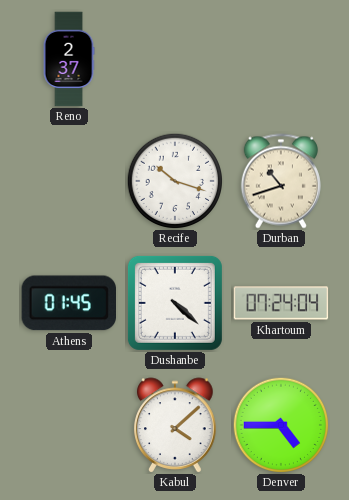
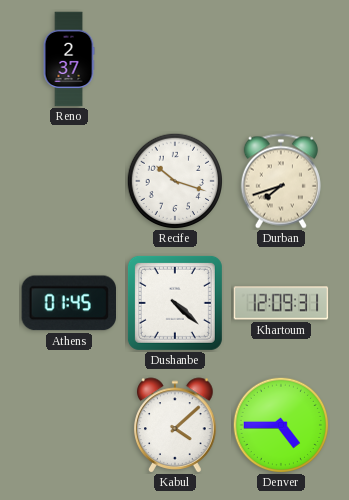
Durban: 10:42 -> 7:42 (281, 181)
Khartoum: 07:24 -> 12:09 (281, 303)
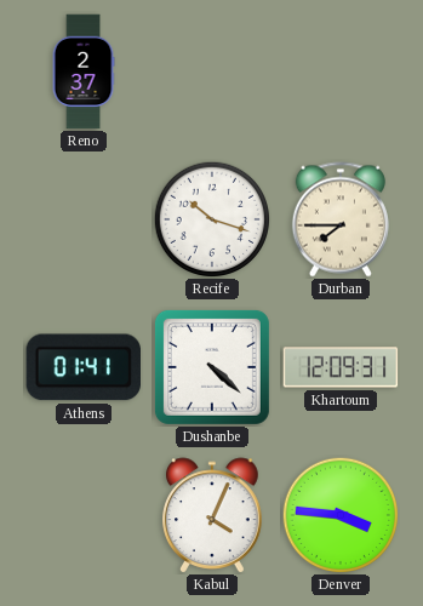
Durban: 7:42 -> 7:45 (341, 219)
Athens: 01:45 -> 01:41 (82, 367)
Kabul: 4:08 -> 4:04 (212, 515)
Denver: 4:45 -> 3:46 (341, 515)
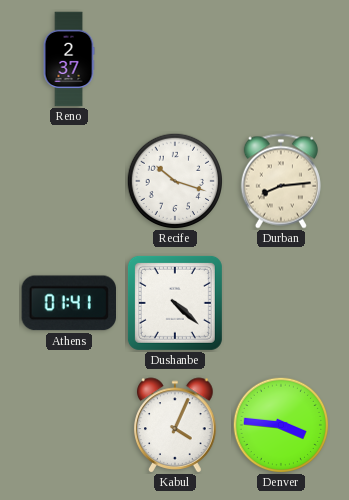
Durban: 7:45 -> 8:14 (281, 181)
Khartoum: 12:09 -> none (341, 367)
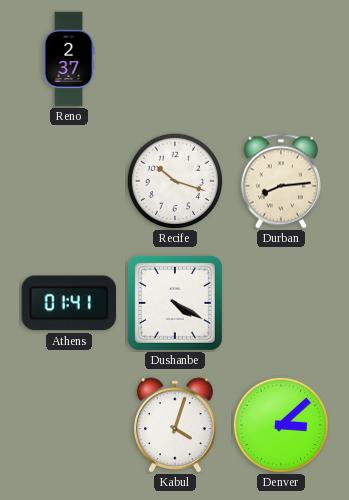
Dushanbe: 4:22 -> 4:20 (175, 303)
Kabul: 4:04 -> 4:03 (175, 425)
Denver: 3:46 -> 3:08 (281, 425)
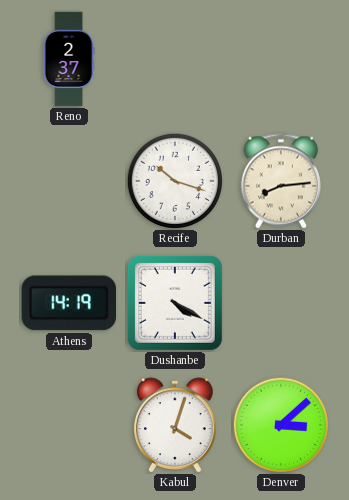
Athens: 01:41 -> 14:19 (68, 303)
